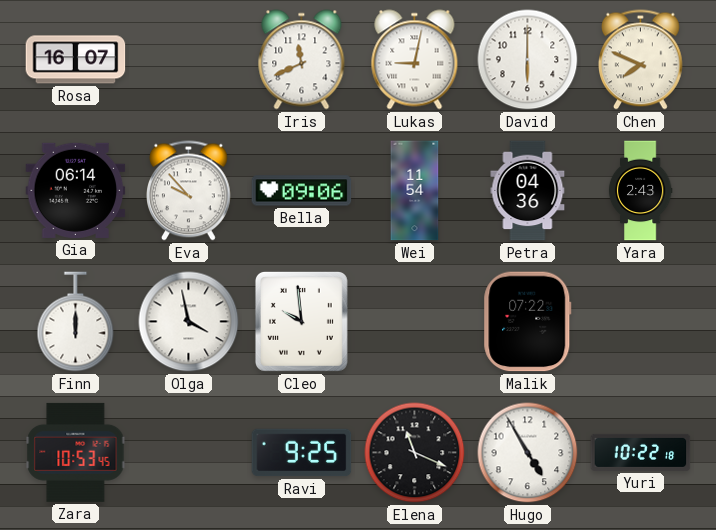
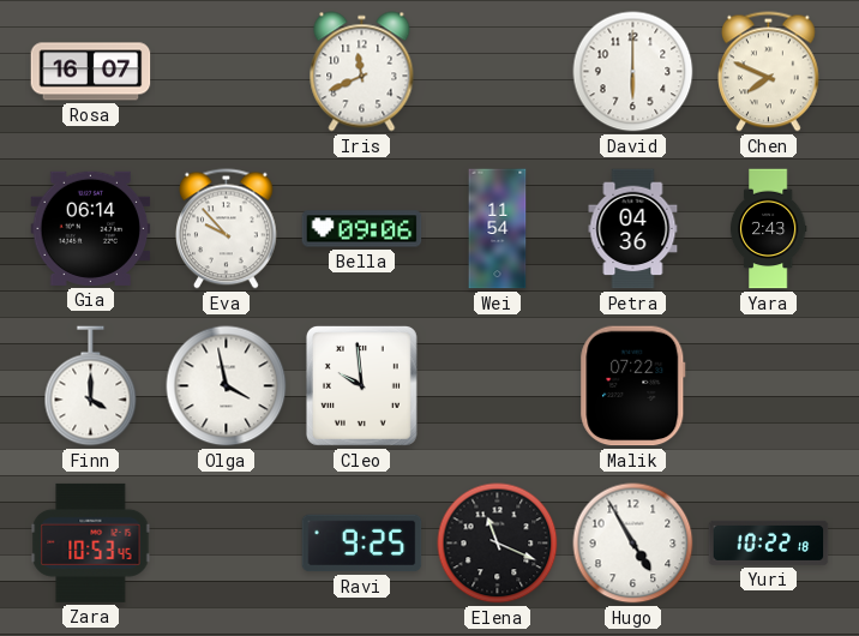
Lukas: 9:02 -> none (415, 60)
Finn: 12:00 -> 4:00 (91, 386)
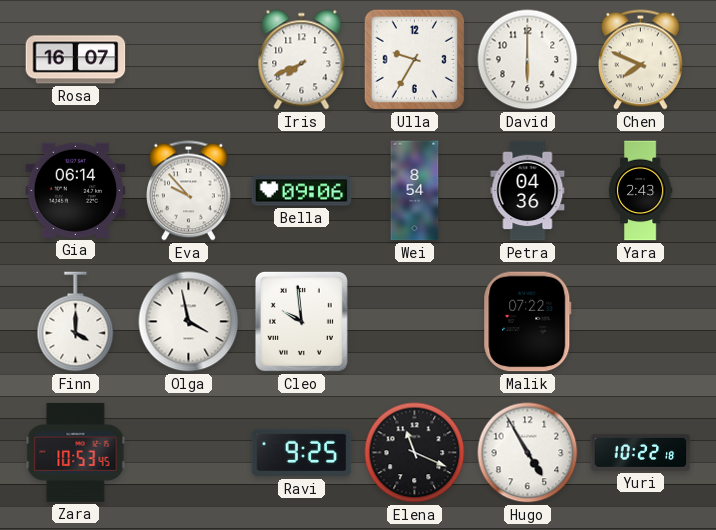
Iris: 11:41 -> 7:41 (302, 60)
Ulla: none -> 9:35 (414, 59)
Wei: 11:54 -> 8:54 (415, 191)
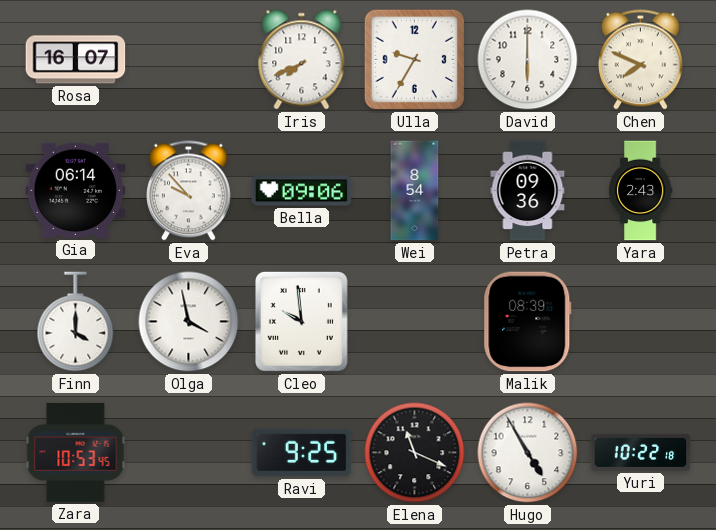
Petra: 04:36 -> 09:36 (528, 191)
Malik: 07:22 -> 08:39 (528, 322)
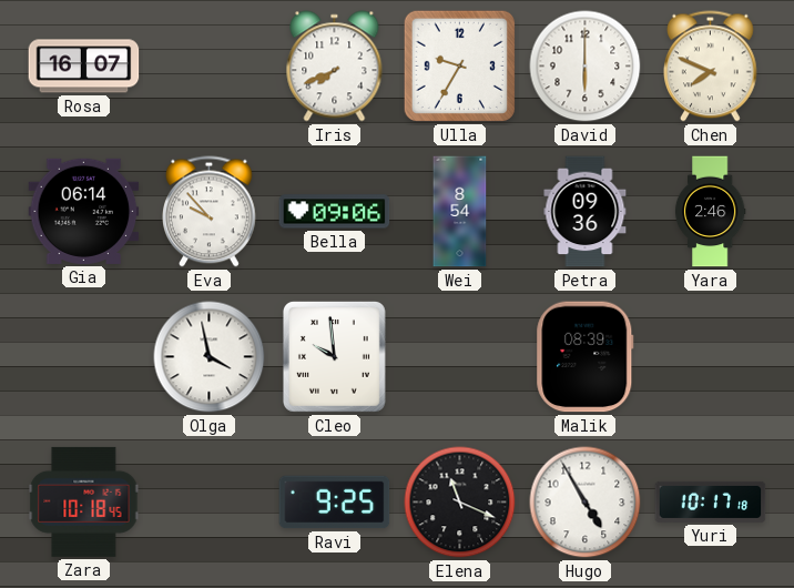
Yara: 2:43 -> 2:46 (710, 212)
Finn: 4:00 -> none (76, 322)
Zara: 10:53 -> 10:18 (84, 501)
Yuri: 10:22 -> 10:17 (711, 501)
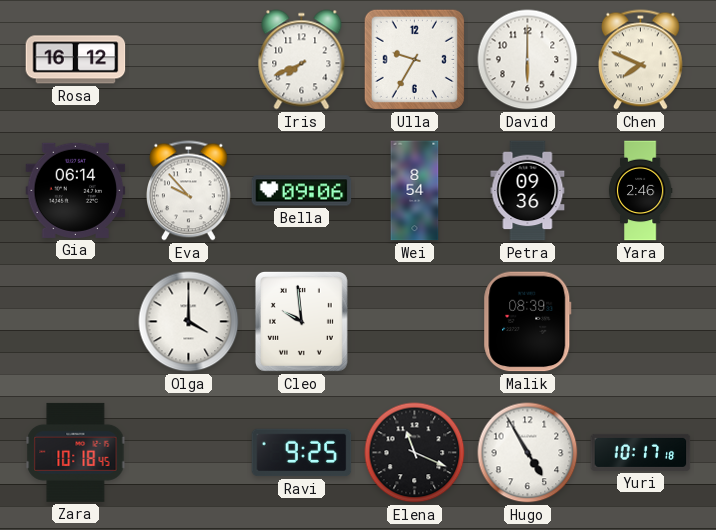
Rosa: 16:07 -> 16:12 (76, 60)
Olga: 3:58 -> 4:00 (189, 322)
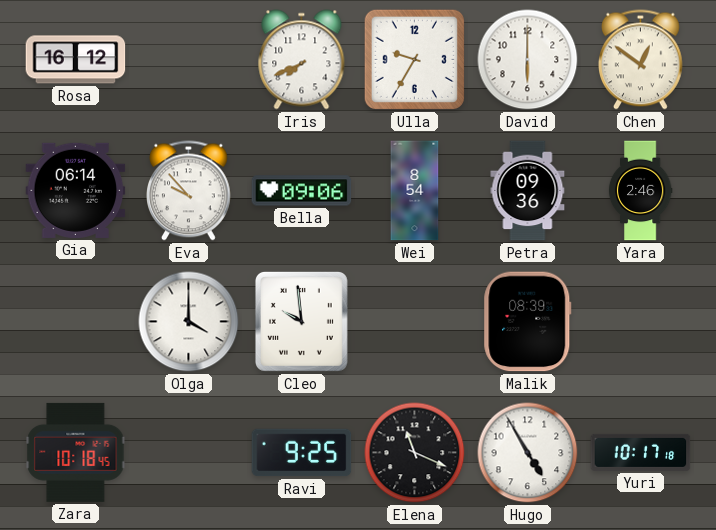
Chen: 7:49 -> 12:51 (641, 60)
